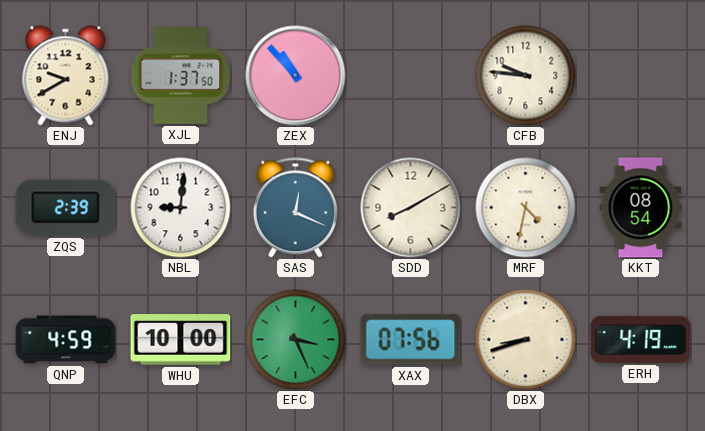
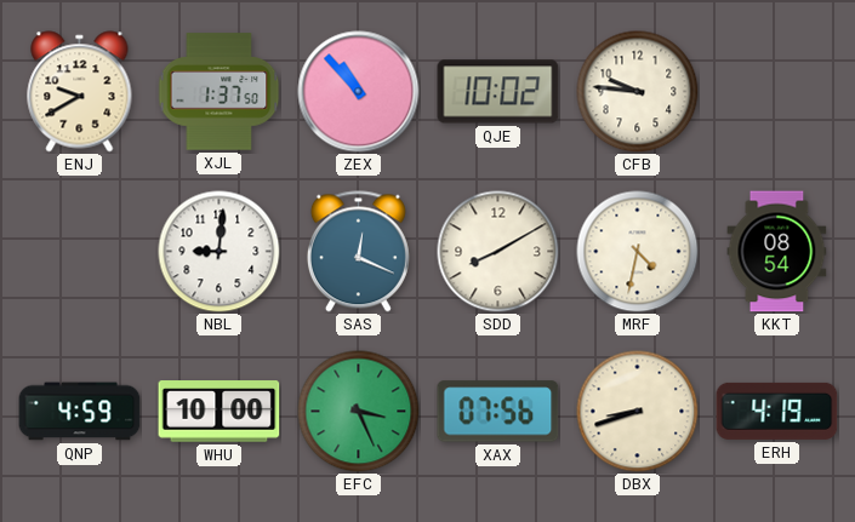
QJE: none -> 10:02 (498, 92)
ZQS: 2:39 -> none (66, 208)
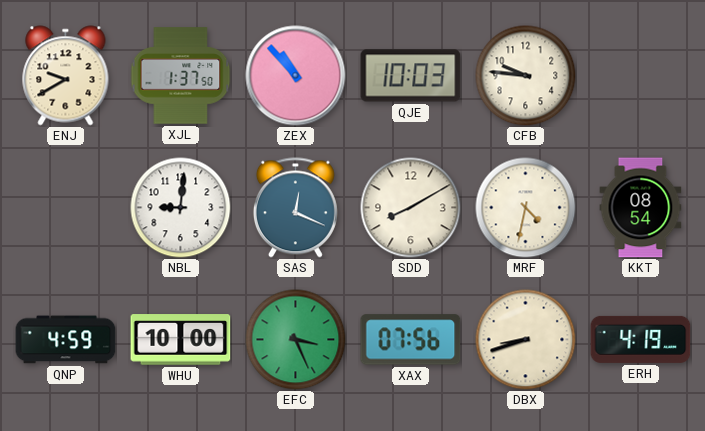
QJE: 10:02 -> 10:03 (411, 76)
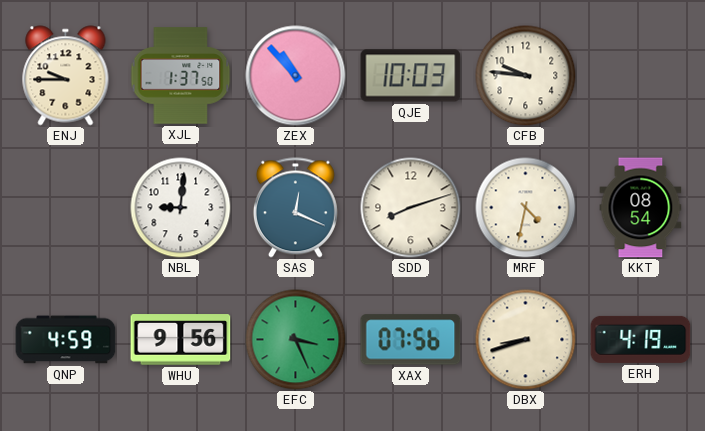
ENJ: 9:40 -> 9:45 (66, 76)
SDD: 8:10 -> 8:12 (411, 208)
WHU: 10:00 -> 9:56 (181, 340)
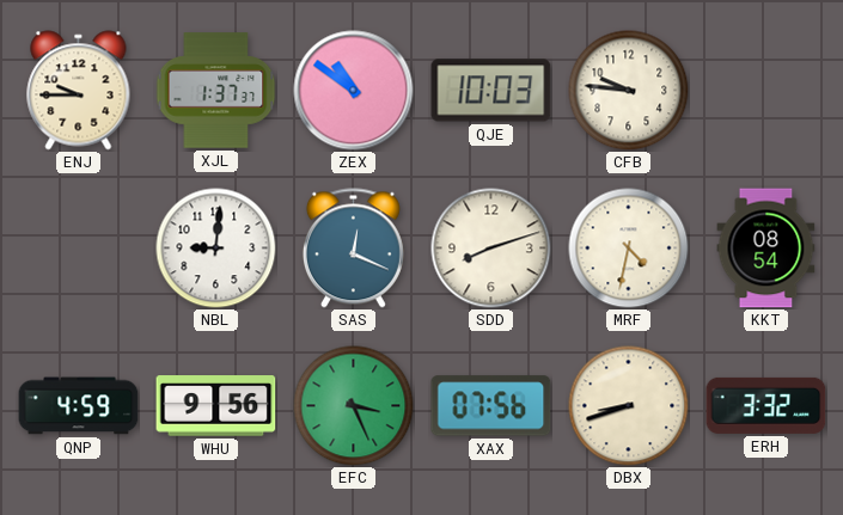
XJL: 1:37:50 -> 1:37:37 (216, 91)
ZEX: 10:53 -> 10:51 (354, 91)
ERH: 4:19 -> 3:32 (766, 405)
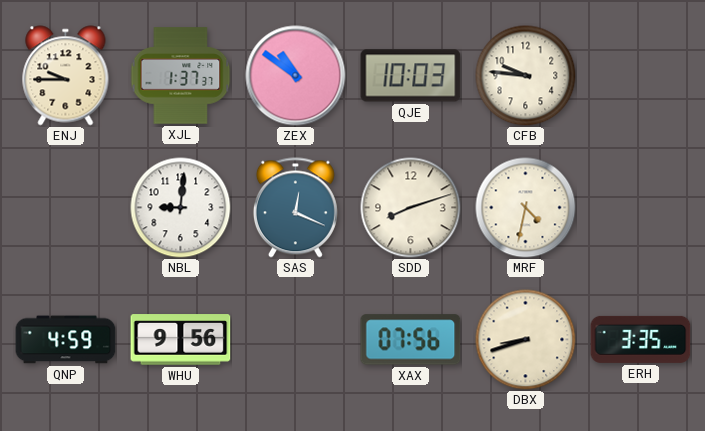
KKT: 08:54 -> none (766, 249)
EFC: 3:26 -> none (354, 406)
ERH: 3:32 -> 3:35 (641, 339)
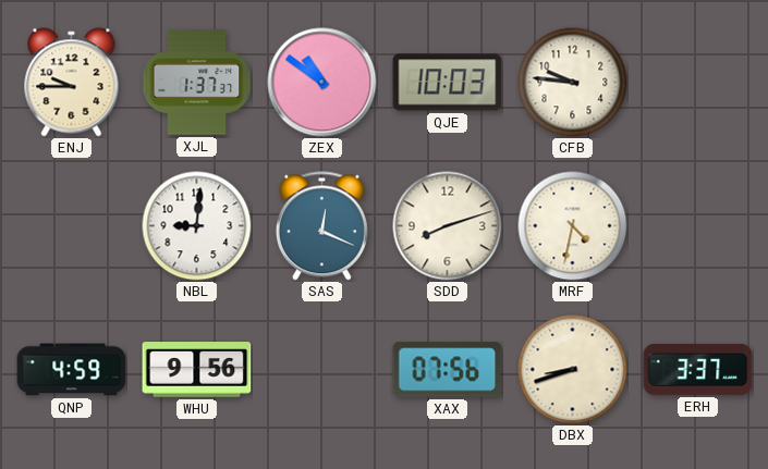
ERH: 3:35 -> 3:37 (698, 369)
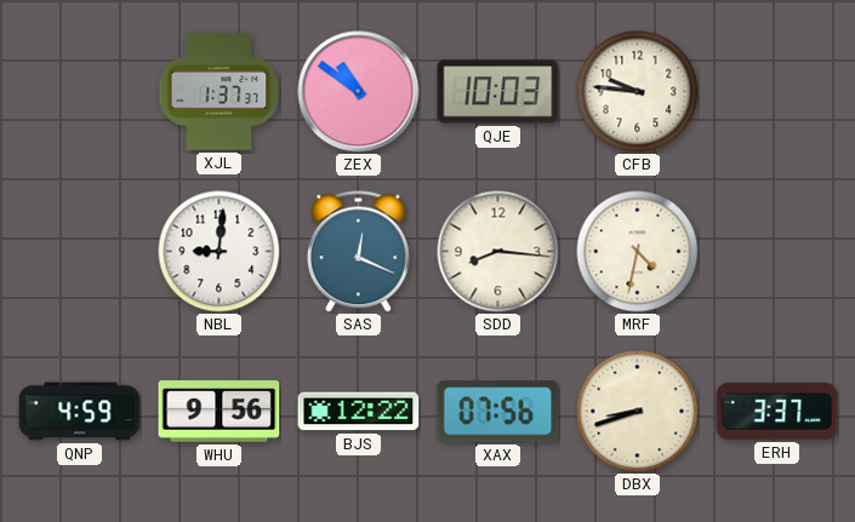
ENJ: 9:45 -> none (72, 83)
SDD: 8:12 -> 8:16 (498, 252)
BJS: none -> 12:22 (359, 412)
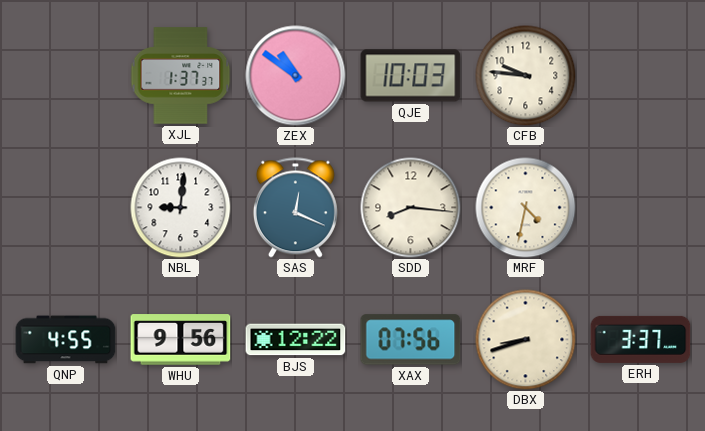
QNP: 4:59 -> 4:55 (66, 340)
